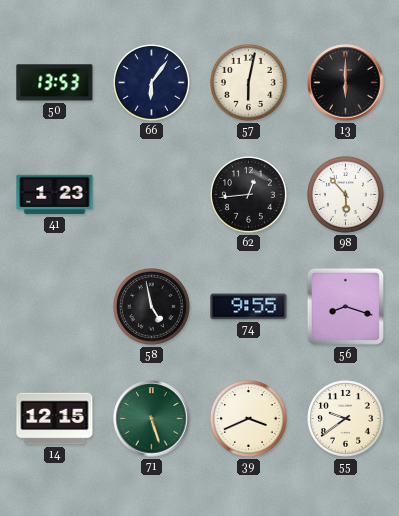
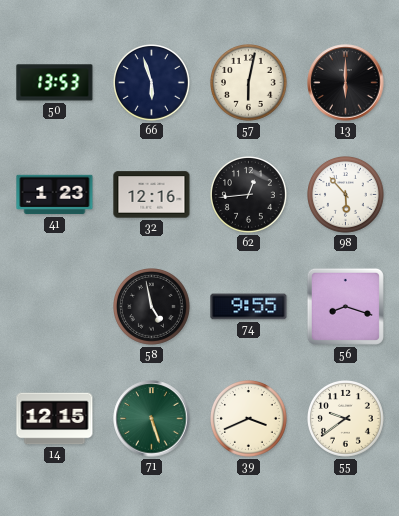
66: 6:06 -> 5:57 (152, 83)
32: none -> 12:16 (152, 195)
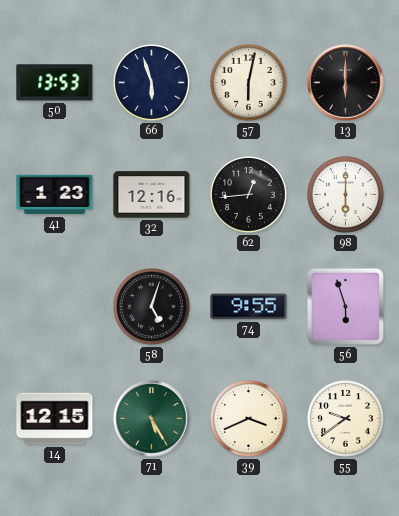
98: 5:53 -> 6:00 (346, 195)
58: 4:58 -> 5:03 (152, 307)
56: 8:18 -> 5:57 (345, 306)
71: 5:27 -> 5:25 (152, 419)
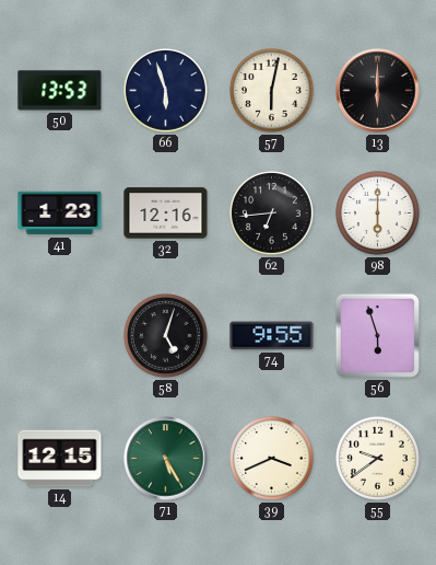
62: 12:44 -> 6:44 (272, 214)
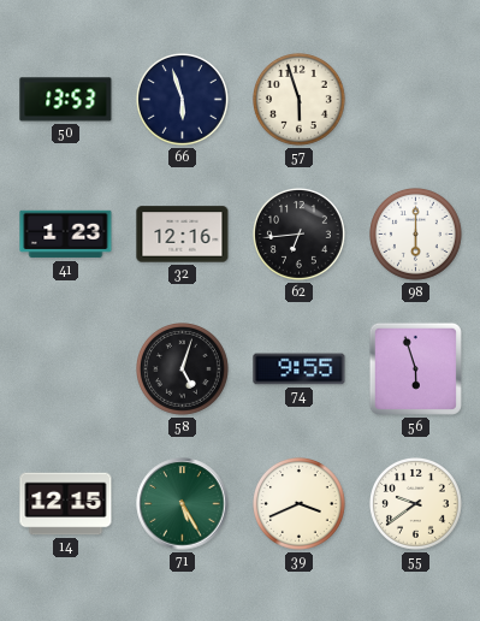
57: 6:02 -> 5:57 (300, 100)
13: 6:00 -> none (378, 91)
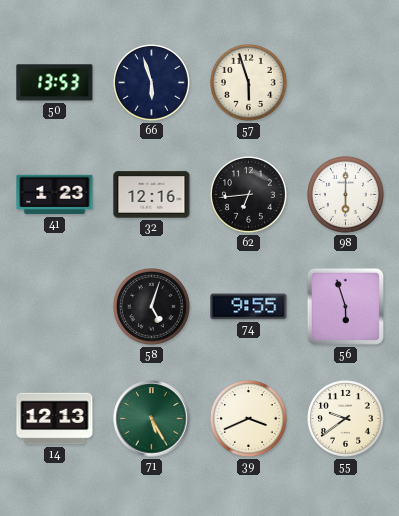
14: 12:15 -> 12:13 (55, 419)
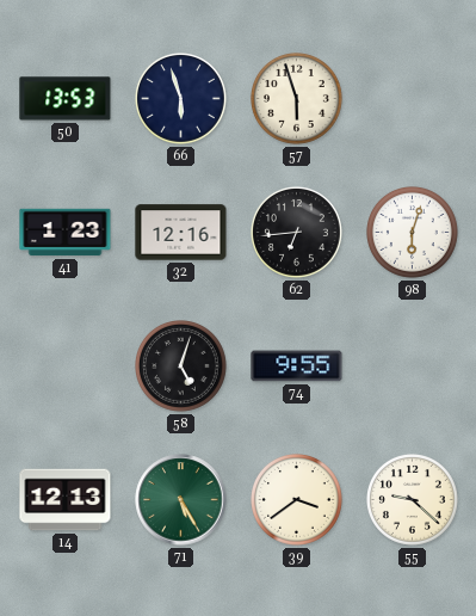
98: 6:00 -> 6:03 (413, 233)
56: 5:57 -> none (345, 306)
39: 3:41 -> 3:39 (297, 500)
55: 9:39 -> 9:22 (413, 500)
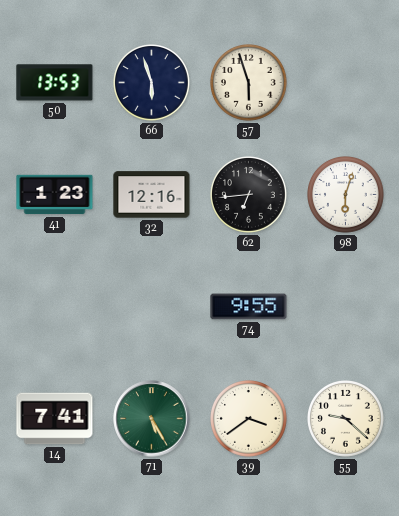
58: 5:03 -> none (181, 366)
14: 12:13 -> 7:41 (55, 419)
